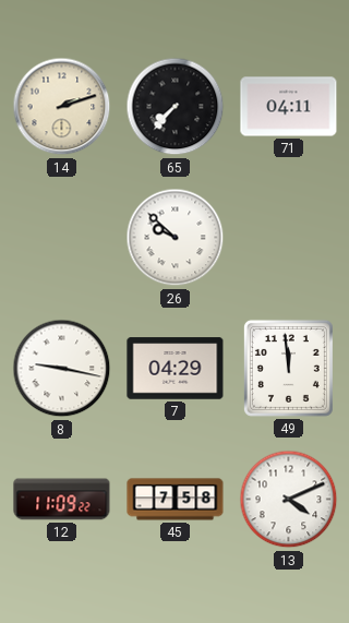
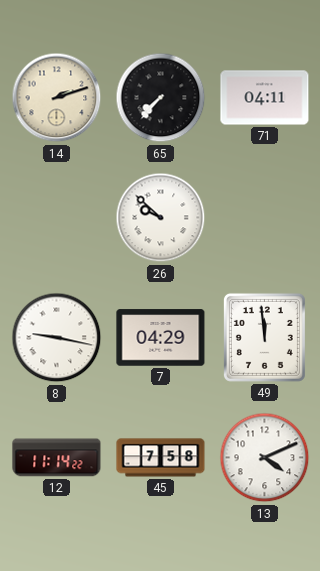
12: 11:09 -> 11:14 (57, 458)
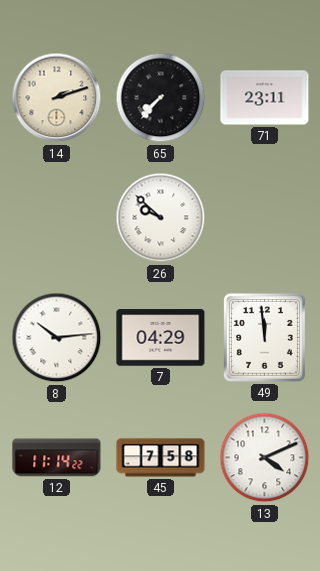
71: 04:11 -> 23:11 (265, 98)
8: 9:17 -> 10:14 (57, 338)
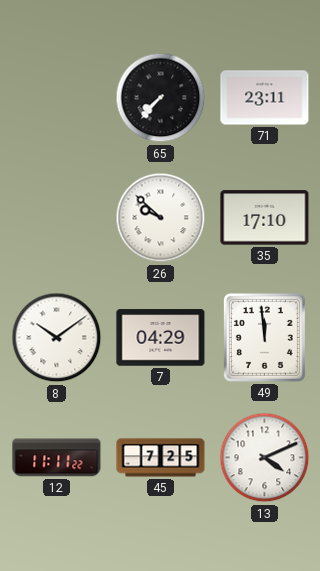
14: 2:12 -> none (57, 98)
35: none -> 17:10 (265, 218)
8: 10:14 -> 10:09 (57, 338)
12: 11:14 -> 11:11 (57, 458)
45: 7:58 -> 7:25 (161, 458)
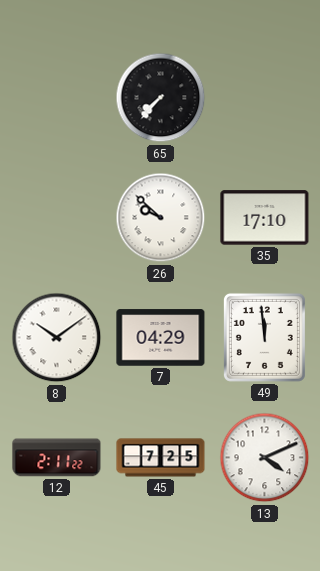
71: 23:11 -> none (265, 98)
12: 11:11 -> 2:11 (57, 458)
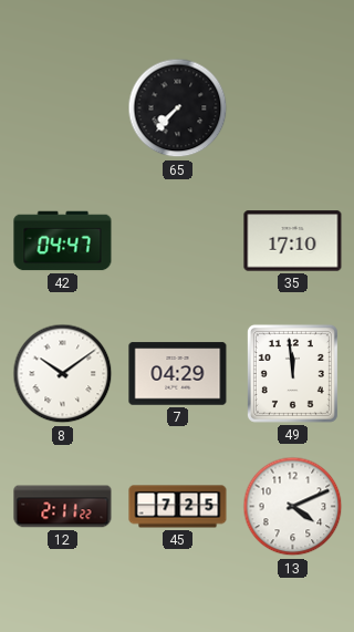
42: none -> 04:47 (63, 241)
26: 9:52 -> none (161, 218)
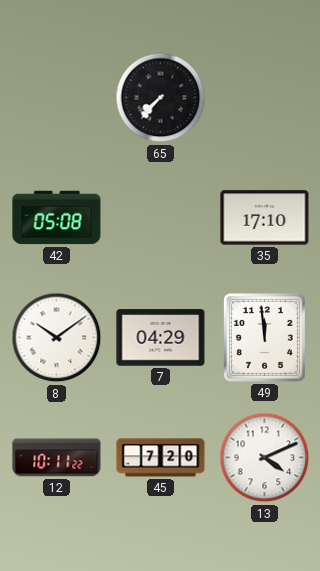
42: 04:47 -> 05:08 (57, 218)
12: 2:11 -> 10:11 (57, 458)
45: 7:25 -> 7:20 (161, 458)
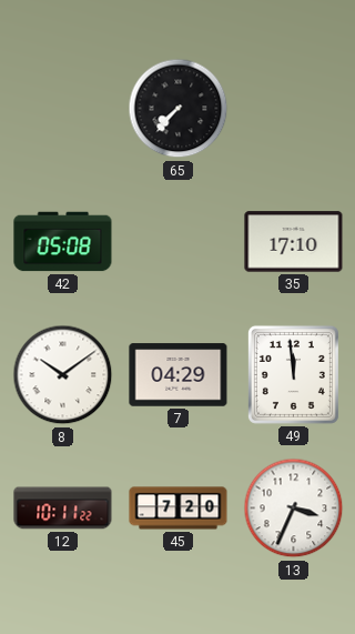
13: 4:11 -> 3:34 (294, 509)
